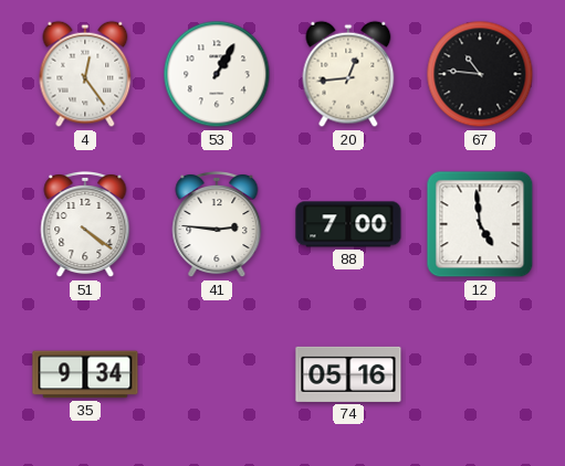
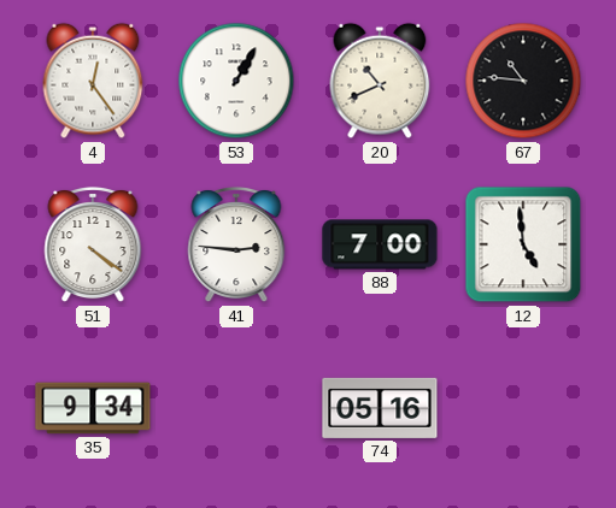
20: 12:44 -> 10:41 (380, 81)
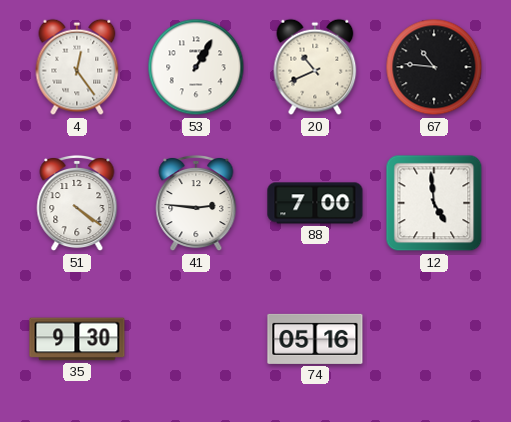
35: 9:34 -> 9:30 (77, 339)
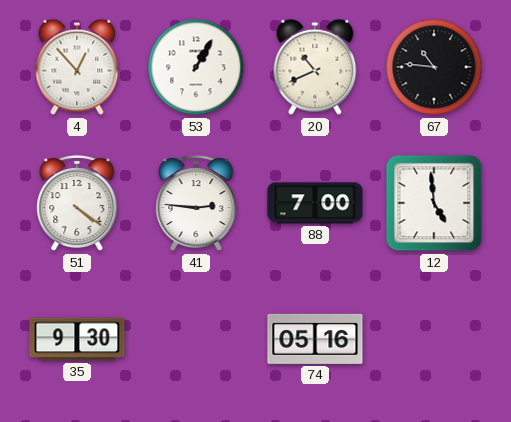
4: 12:24 -> 12:53 (77, 67)
